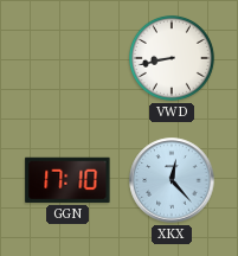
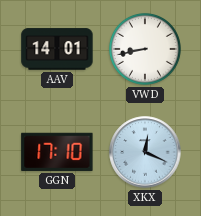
AAV: none -> 14:01 (57, 49)
XKX: 12:23 -> 12:19 (145, 152)
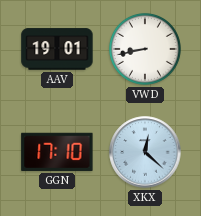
AAV: 14:01 -> 19:01 (57, 49)
XKX: 12:19 -> 12:22 (145, 152)
